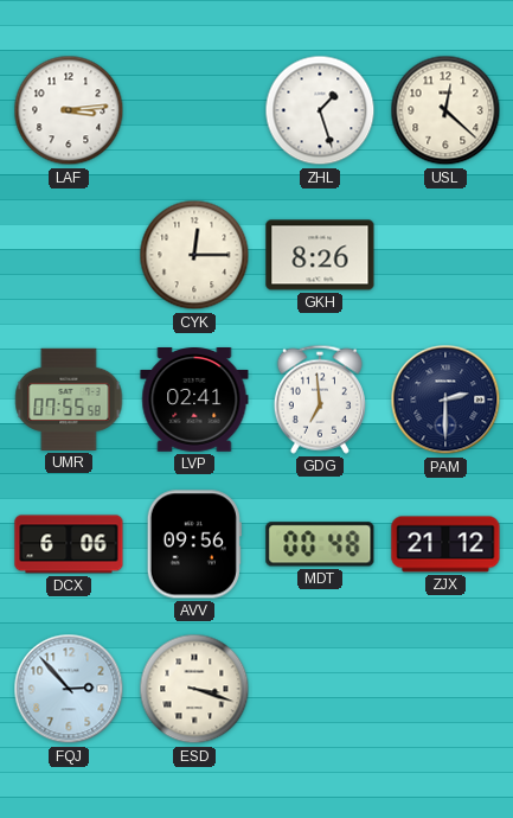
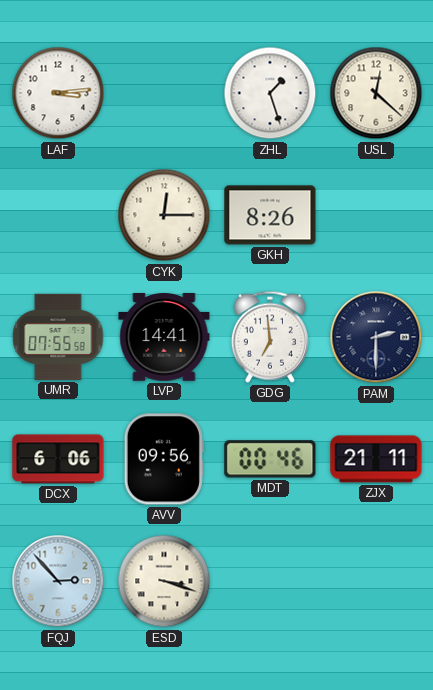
LVP: 02:41 -> 14:41 (164, 338)
MDT: 00:48 -> 00:46 (270, 459)
ZJX: 21:12 -> 21:11 (376, 459)
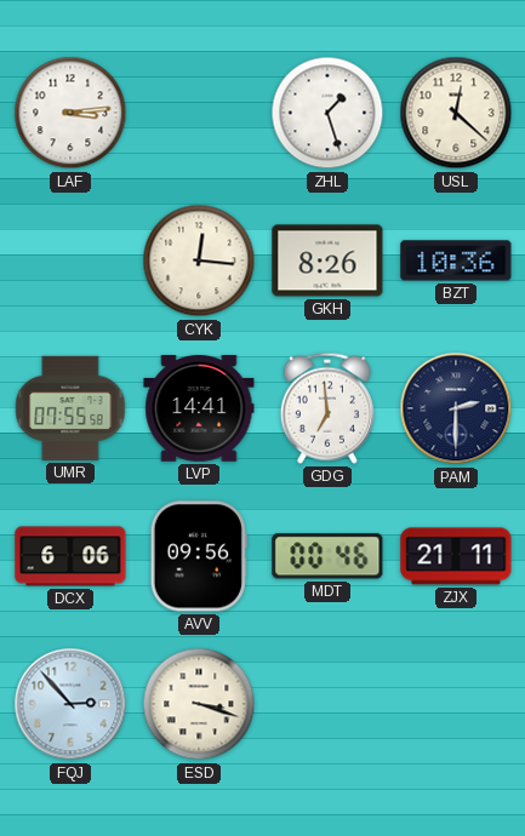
CYK: 12:15 -> 12:16 (199, 260)
BZT: none -> 10:36 (456, 260)
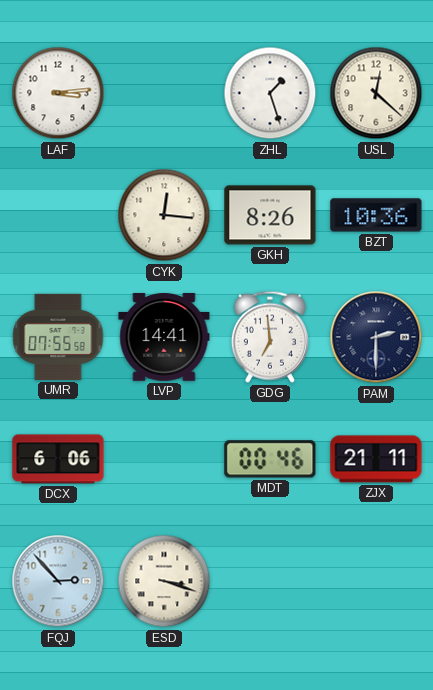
AVV: 09:56 -> none (199, 556)
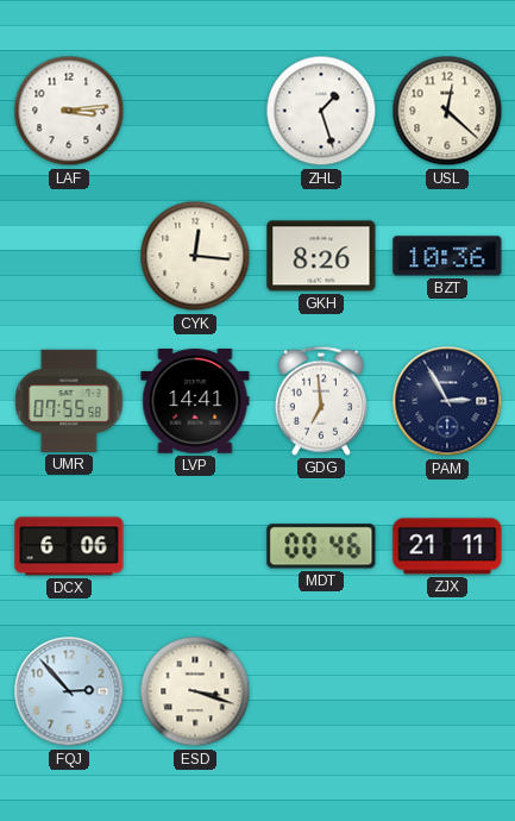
PAM: 2:30 -> 2:55 (447, 401)
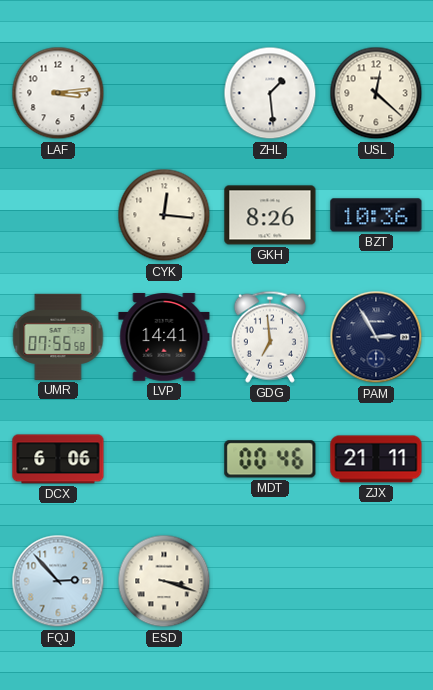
ZHL: 1:27 -> 1:29 (270, 93)
